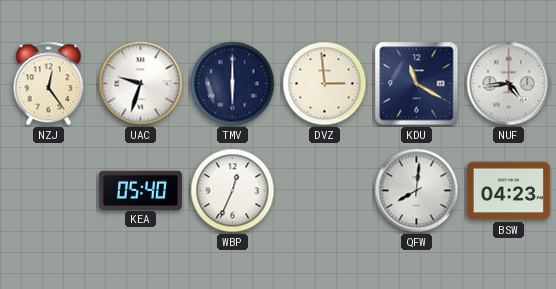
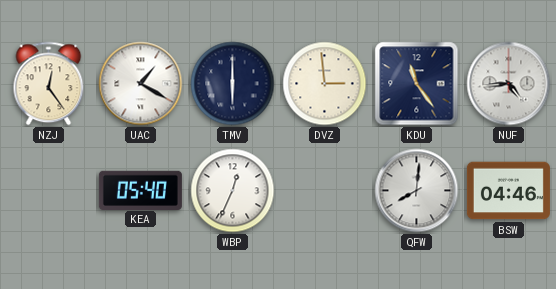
UAC: 9:33 -> 1:20 (141, 84)
KDU: 11:20 -> 11:24 (417, 84)
BSW: 04:23 -> 04:46 (508, 191)
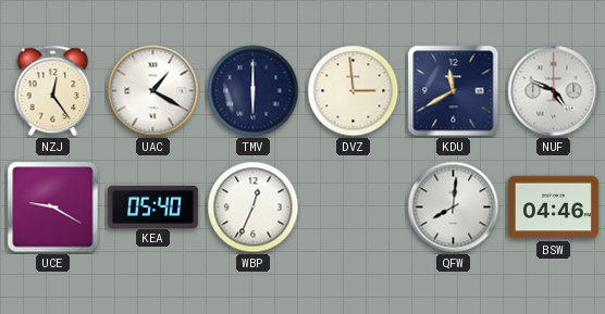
KDU: 11:24 -> 11:40 (454, 91)
NUF: 4:44 -> 4:49 (554, 91)
UCE: none -> 9:20 (53, 208)
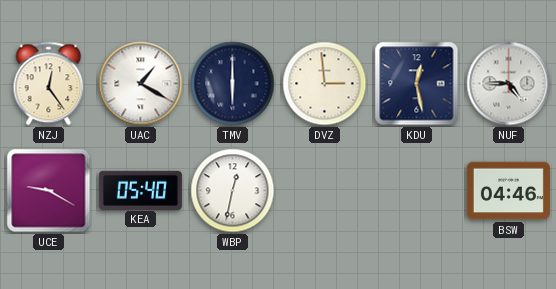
KDU: 11:40 -> 12:28 (417, 84)
NUF: 4:49 -> 4:45 (509, 84)
WBP: 12:34 -> 12:32 (233, 191)
QFW: 8:01 -> none (454, 208)
